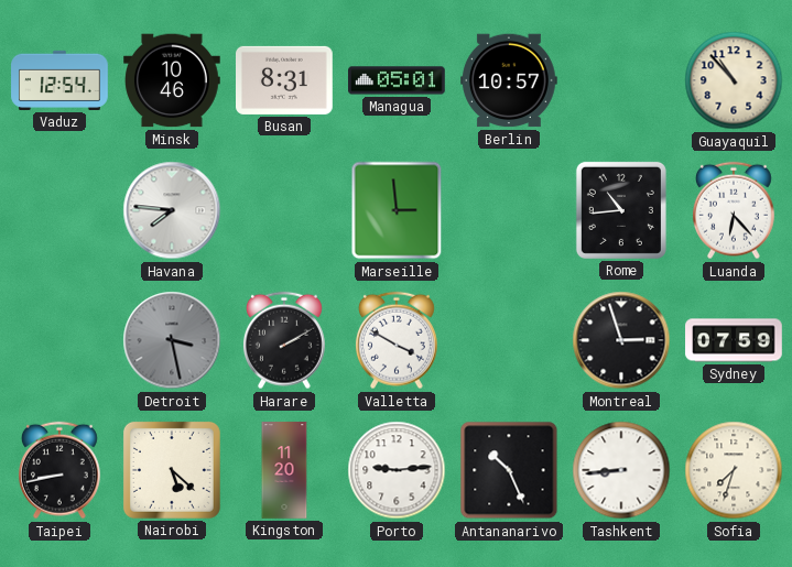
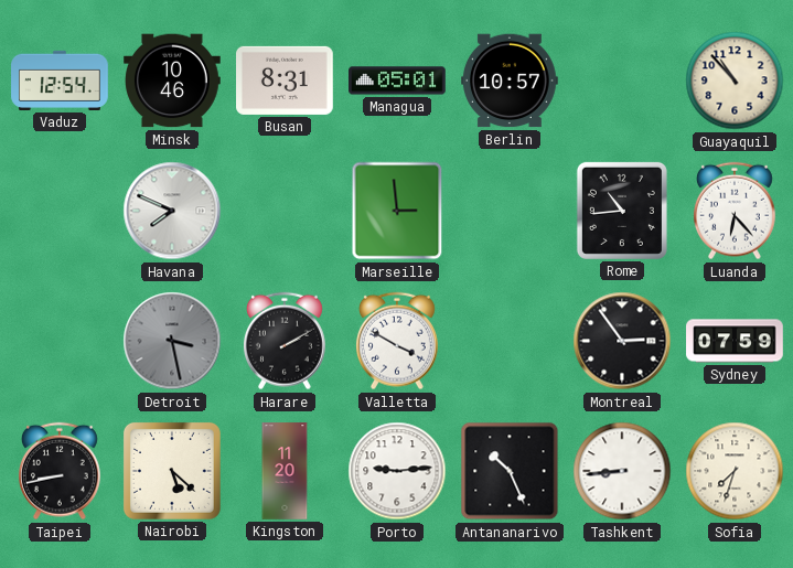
Havana: 7:46 -> 7:49 (172, 211)
Montreal: 2:57 -> 2:54 (622, 341)
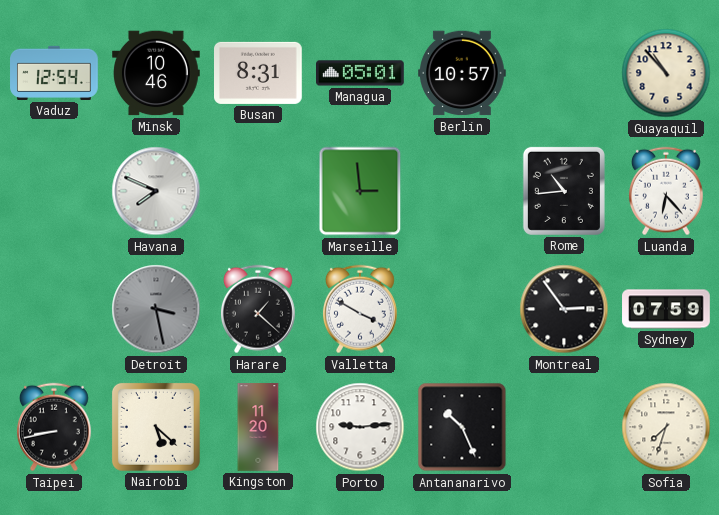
Harare: 2:10 -> 1:22 (258, 309)
Tashkent: 8:44 -> none (622, 471)
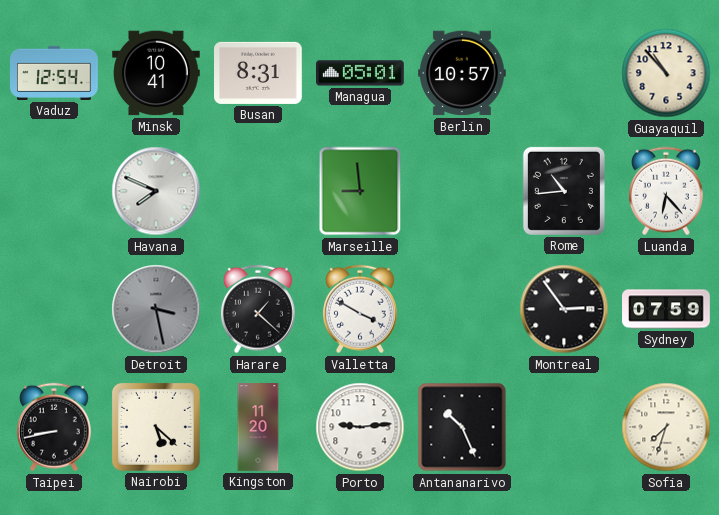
Minsk: 10:46 -> 10:41 (157, 73)
Marseille: 2:59 -> 8:59 (360, 191)
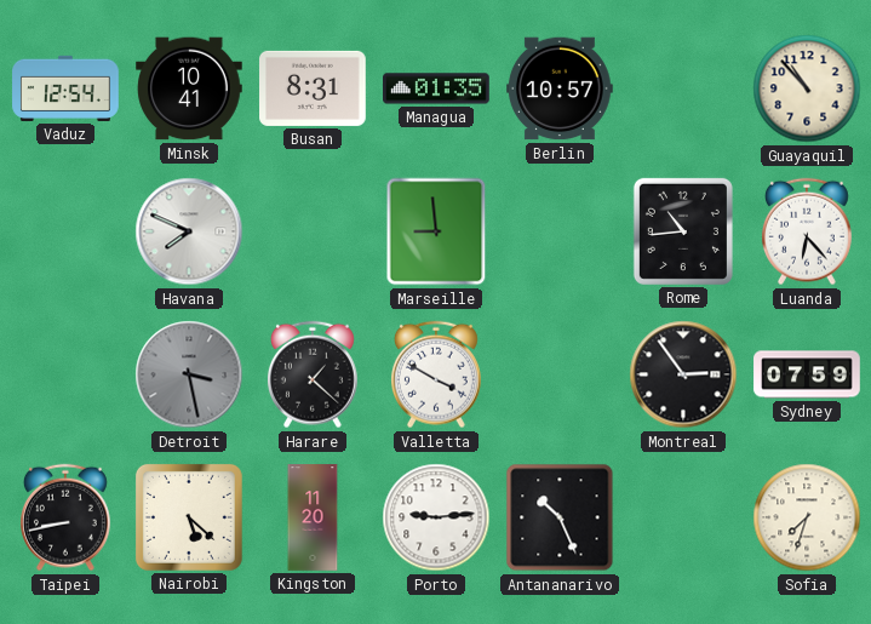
Managua: 05:01 -> 01:35 (436, 88)
